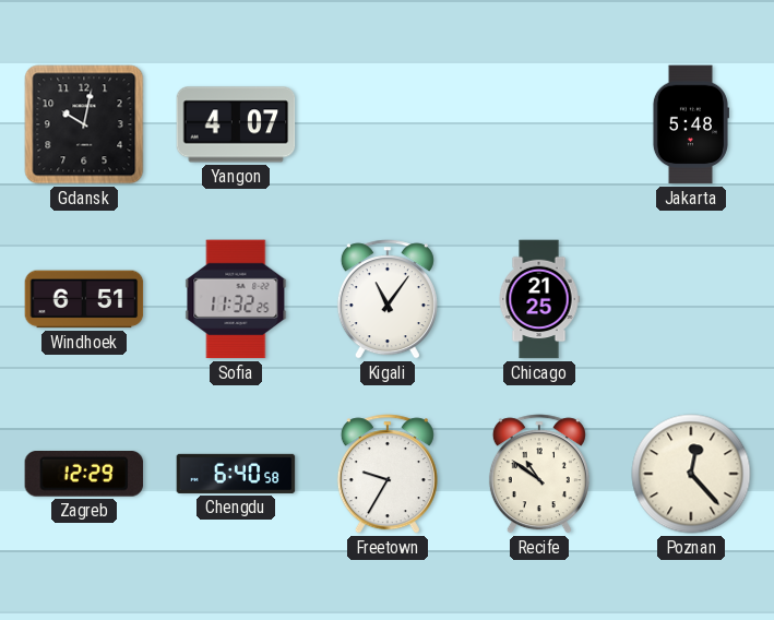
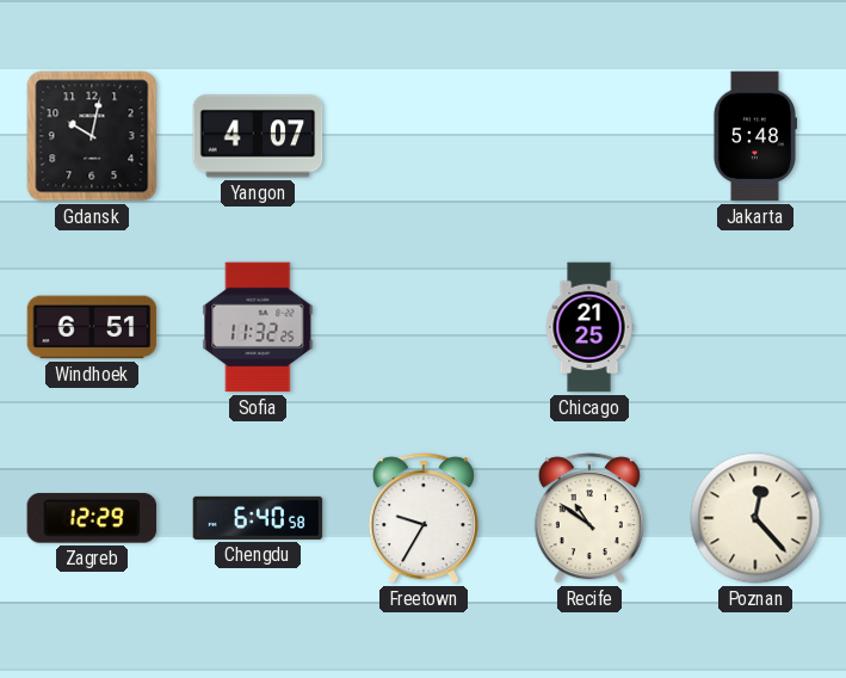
Kigali: 11:06 -> none (388, 299)
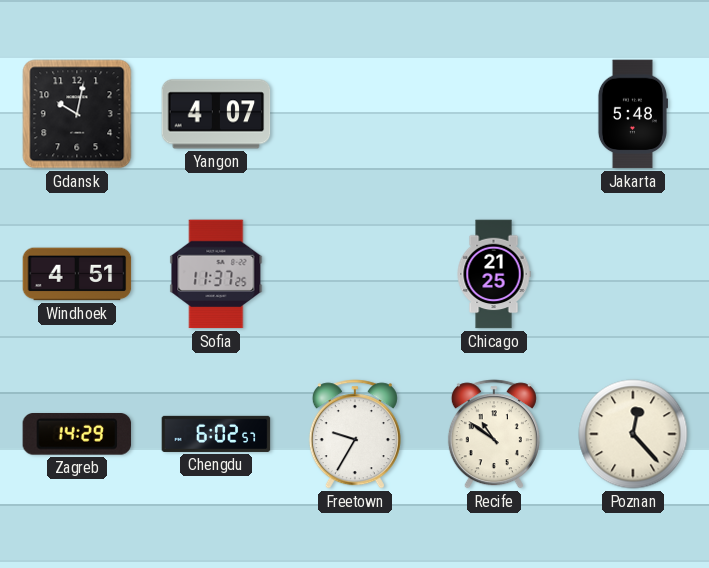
Windhoek: 6:51 -> 4:51 (77, 274)
Sofia: 11:32 -> 11:37 (216, 274)
Zagreb: 12:29 -> 14:29 (77, 435)
Chengdu: 6:40 -> 6:02 (216, 434)
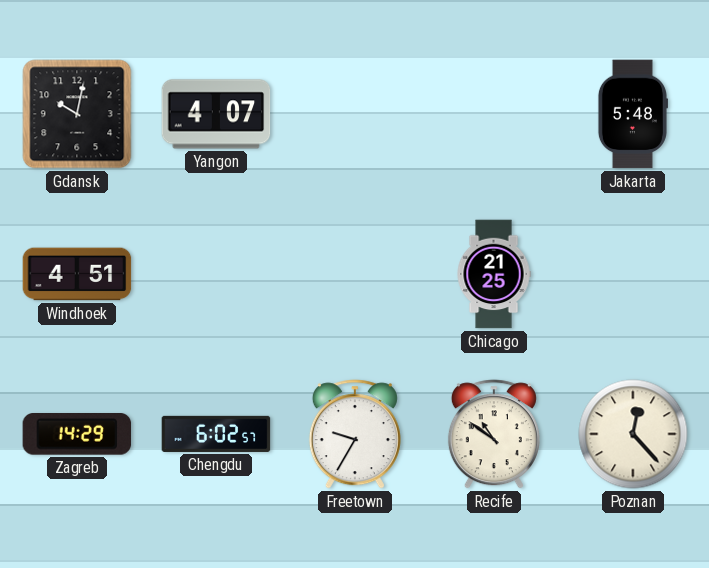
Sofia: 11:37 -> none (216, 274)
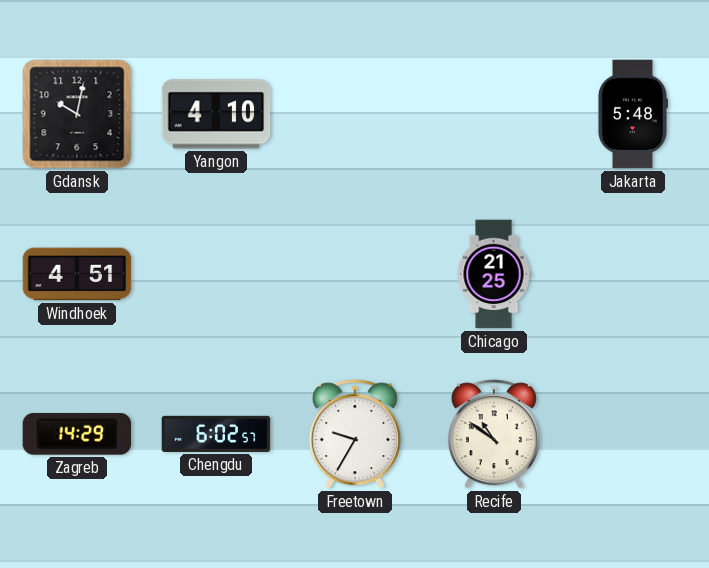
Yangon: 4:07 -> 4:10 (216, 114)
Poznan: 12:23 -> none (633, 434)
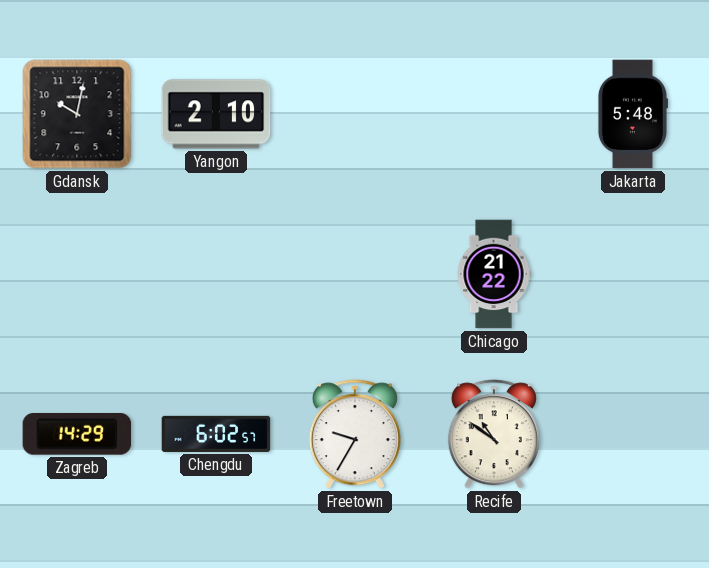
Yangon: 4:10 -> 2:10 (216, 114)
Windhoek: 4:51 -> none (77, 274)
Chicago: 21:25 -> 21:22 (494, 274)
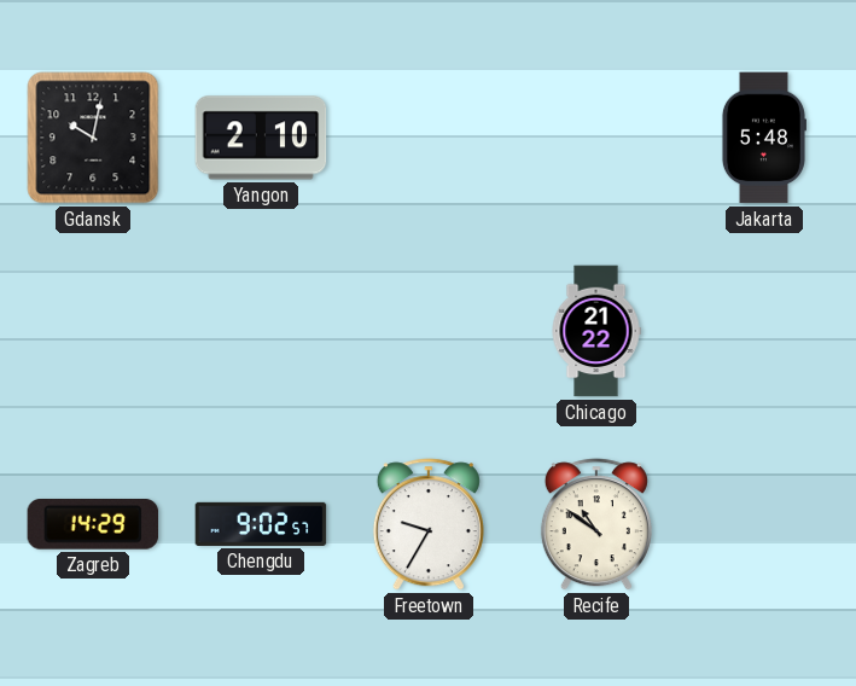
Chengdu: 6:02 -> 9:02 (261, 524)
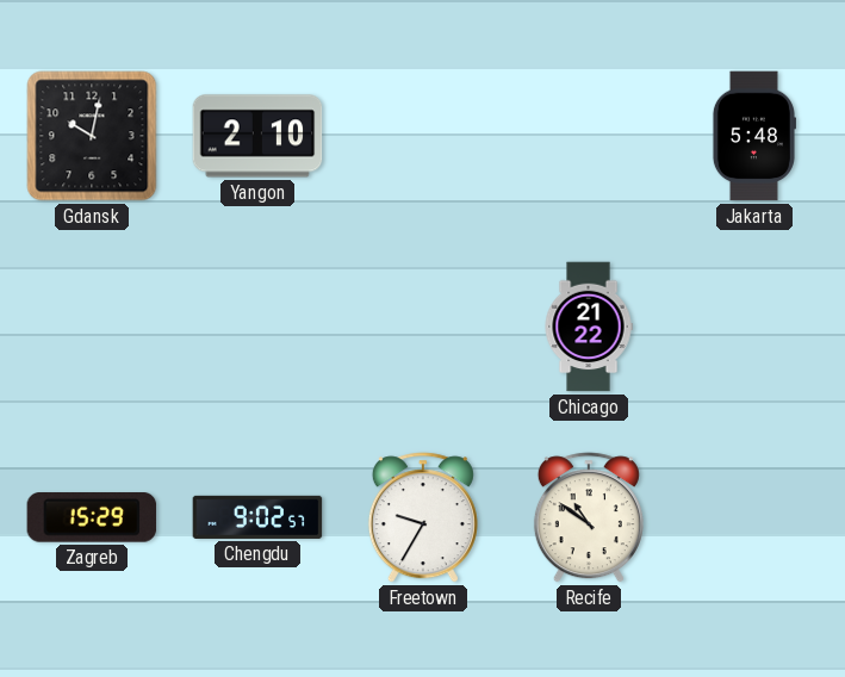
Zagreb: 14:29 -> 15:29 (92, 518)
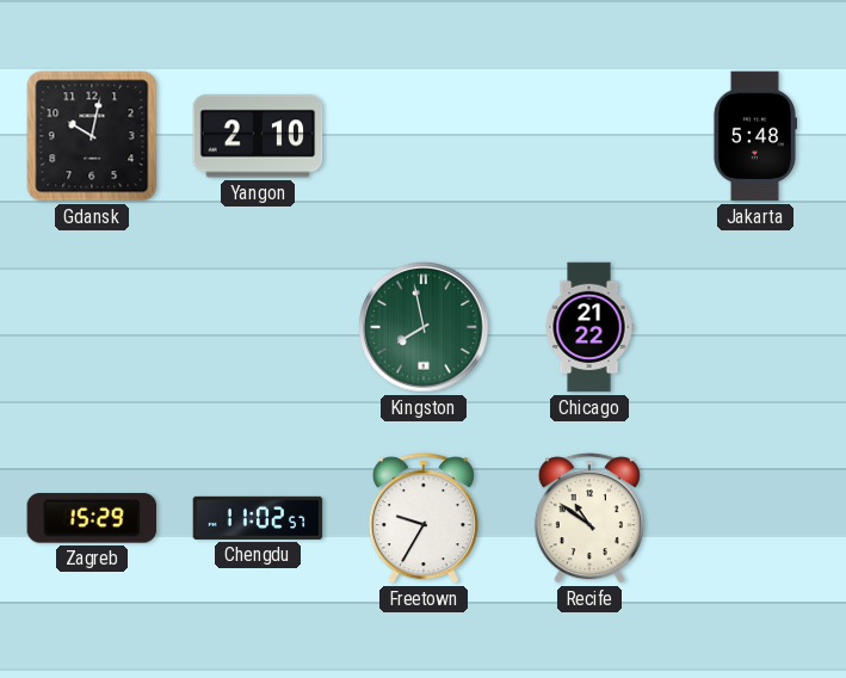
Kingston: none -> 7:58 (424, 327)
Chengdu: 9:02 -> 11:02 (258, 518)
